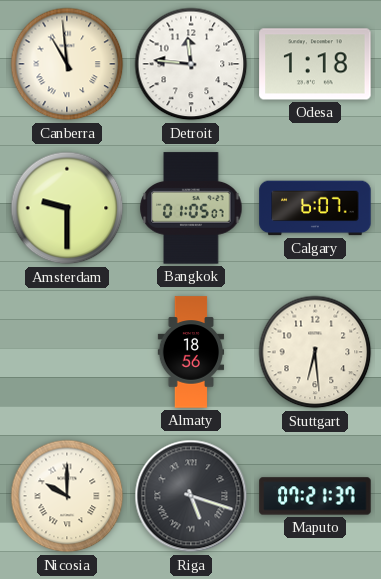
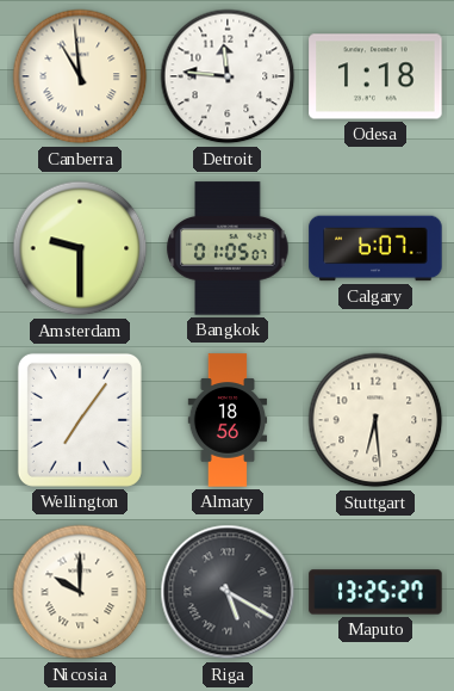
Wellington: none -> 7:06 (80, 420)
Riga: 5:18 -> 5:20 (228, 592)
Maputo: 07:21 -> 13:25 (375, 592)
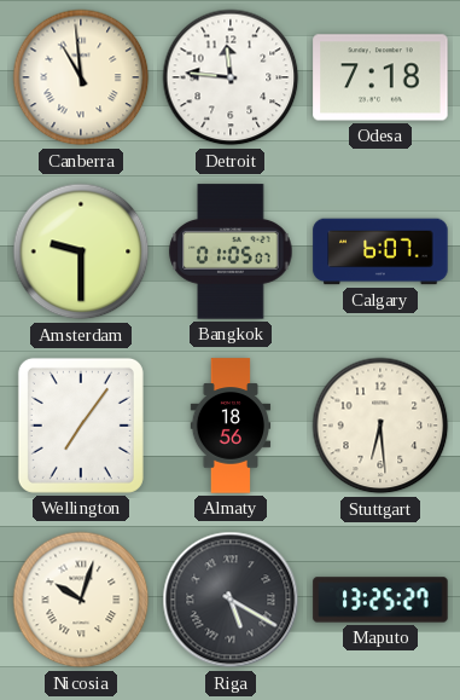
Odesa: 1:18 -> 7:18 (380, 77)
Nicosia: 10:00 -> 10:03 (81, 600)
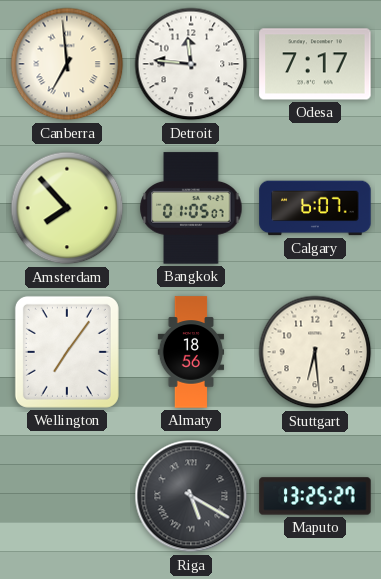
Canberra: 10:59 -> 6:59 (67, 64)
Odesa: 7:18 -> 7:17 (315, 64)
Amsterdam: 9:30 -> 7:53 (67, 208)
Nicosia: 10:03 -> none (81, 600)
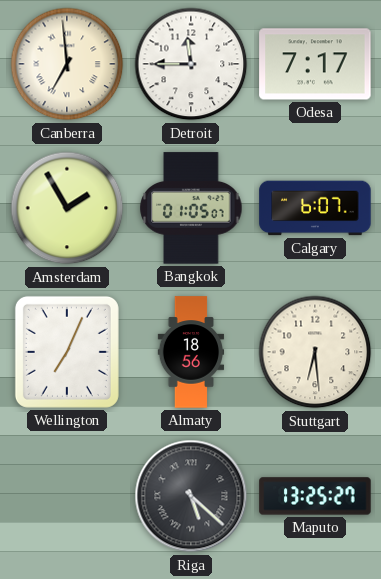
Detroit: 11:46 -> 11:45 (191, 64)
Amsterdam: 7:53 -> 1:55 (67, 208)
Wellington: 7:06 -> 7:04 (67, 352)
Riga: 5:20 -> 5:22 (191, 496)
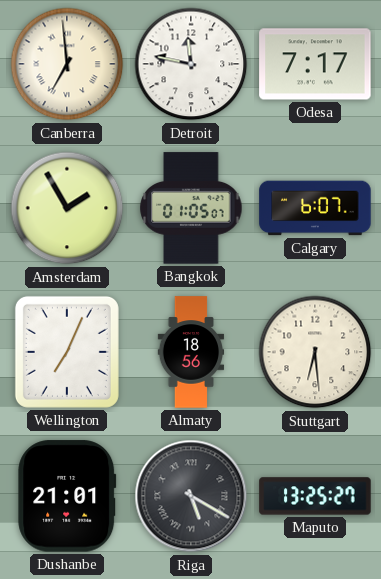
Detroit: 11:45 -> 11:47 (191, 64)
Dushanbe: none -> 21:01 (67, 496)
Riga: 5:22 -> 5:20 (191, 496)
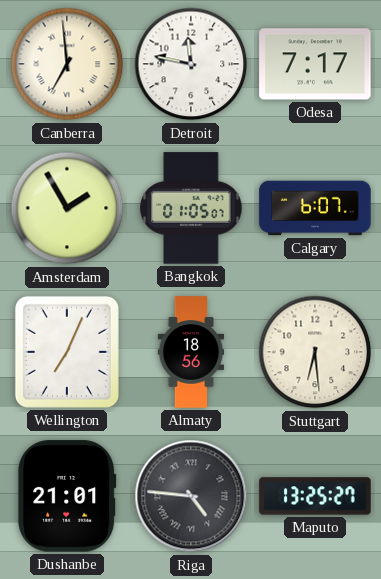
Riga: 5:20 -> 4:46 (191, 496)
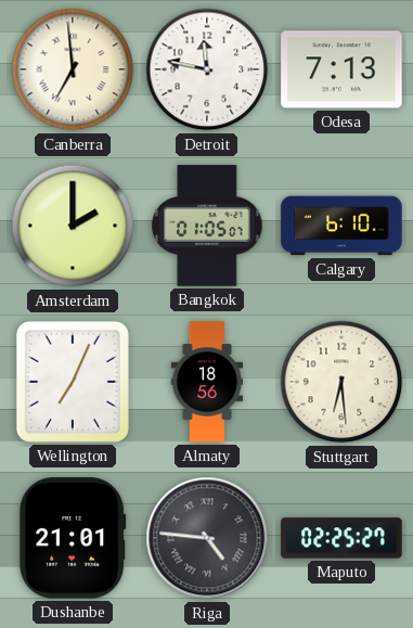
Odesa: 7:17 -> 7:13 (341, 69)
Amsterdam: 1:55 -> 2:00 (73, 226)
Calgary: 6:07 -> 6:10 (341, 226)
Maputo: 13:25 -> 02:25 (341, 538)
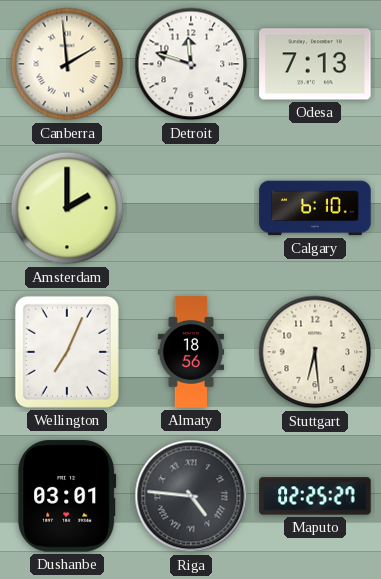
Canberra: 6:59 -> 1:59 (67, 64)
Detroit: 11:47 -> 11:48 (191, 64)
Bangkok: 01:05 -> none (207, 226)
Dushanbe: 21:01 -> 03:01 (67, 496)
